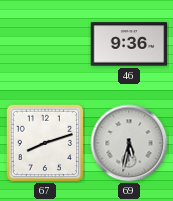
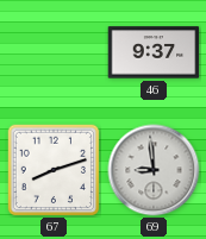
46: 9:36 -> 9:37 (154, 52)
69: 5:32 -> 8:59 (154, 170)
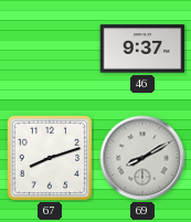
69: 8:59 -> 8:10 (142, 158)
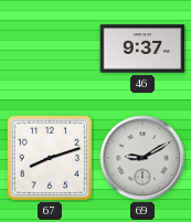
69: 8:10 -> 9:10 (142, 158)
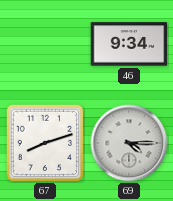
46: 9:37 -> 9:34 (129, 44)
69: 9:10 -> 4:15 (129, 143)
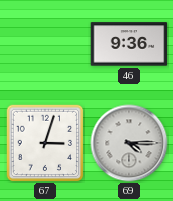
46: 9:34 -> 9:36 (129, 44)
67: 8:12 -> 3:03 (45, 143)
